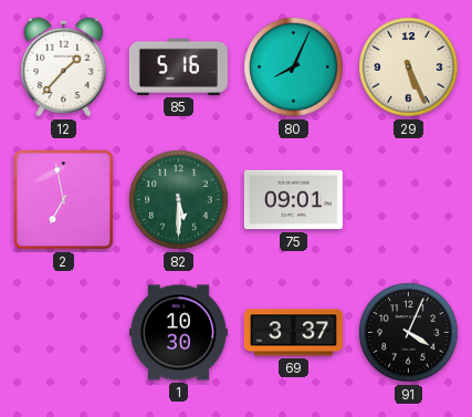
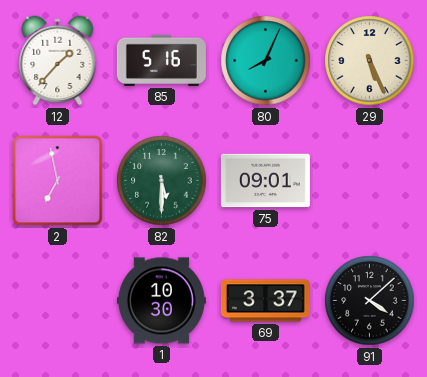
91: 4:04 -> 4:08 (370, 301)
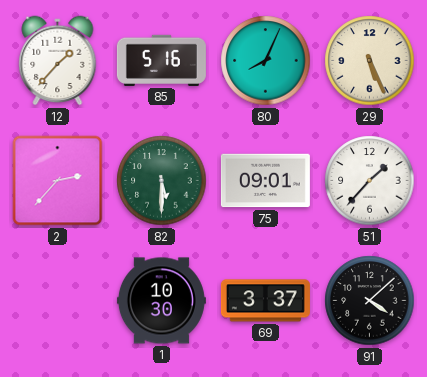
2: 6:58 -> 2:37 (58, 181)
51: none -> 1:37 (370, 181)
